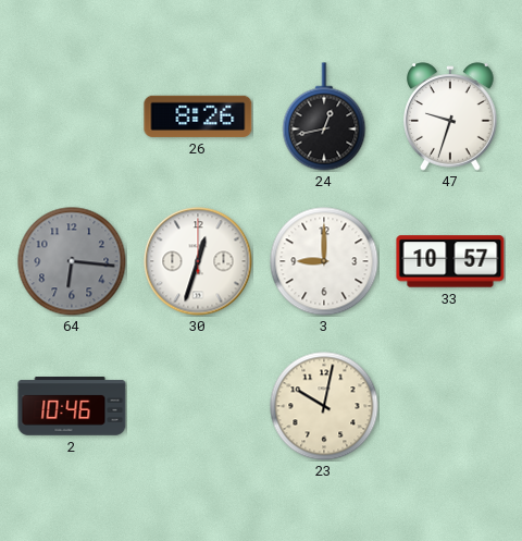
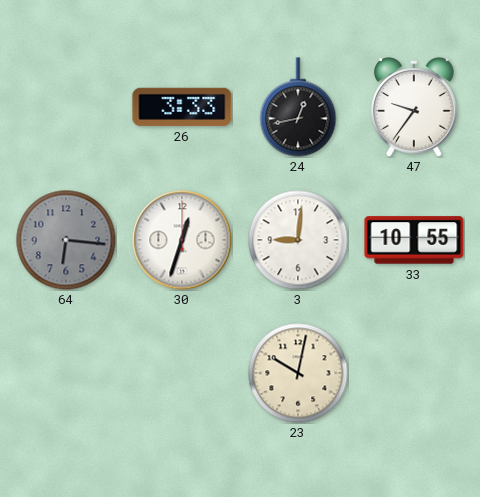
26: 8:26 -> 3:33 (182, 107)
47: 9:33 -> 9:36 (414, 107)
3: 9:00 -> 9:01 (298, 240)
33: 10:57 -> 10:55 (414, 240)
2: 10:46 -> none (72, 407)
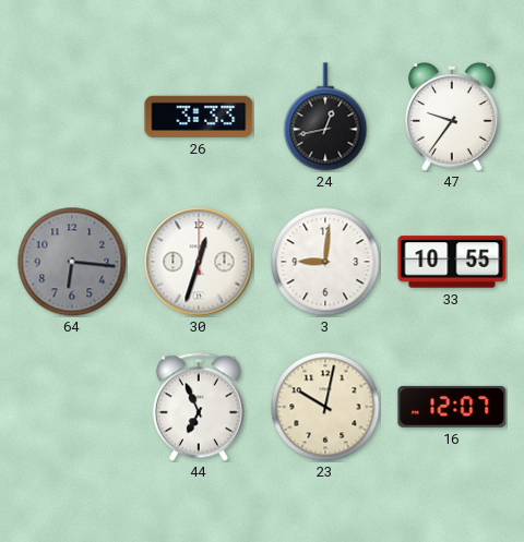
44: none -> 6:56 (199, 407)
16: none -> 12:07 (452, 407)
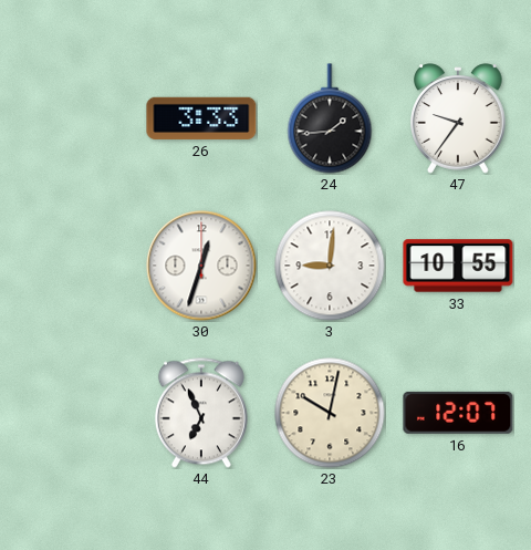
24: 12:43 -> 1:44 (330, 118)
64: 6:16 -> none (72, 262)
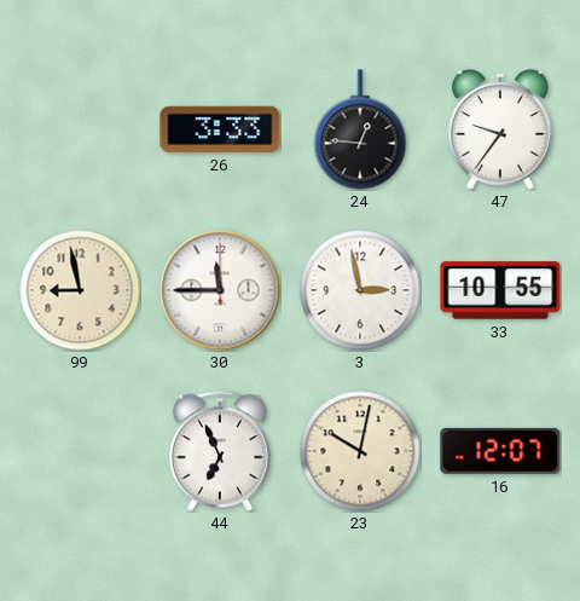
24: 1:44 -> 12:46 (360, 129)
99: none -> 8:58 (80, 290)
30: 12:33 -> 11:45 (220, 290)
3: 9:01 -> 2:58 (360, 290)
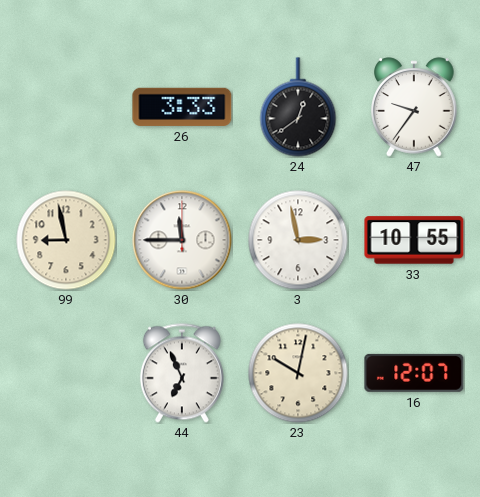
24: 12:46 -> 12:39 (298, 107)
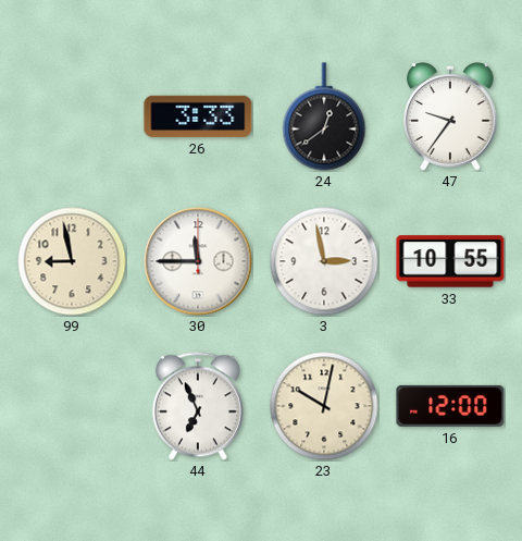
16: 12:07 -> 12:00 (450, 406)
